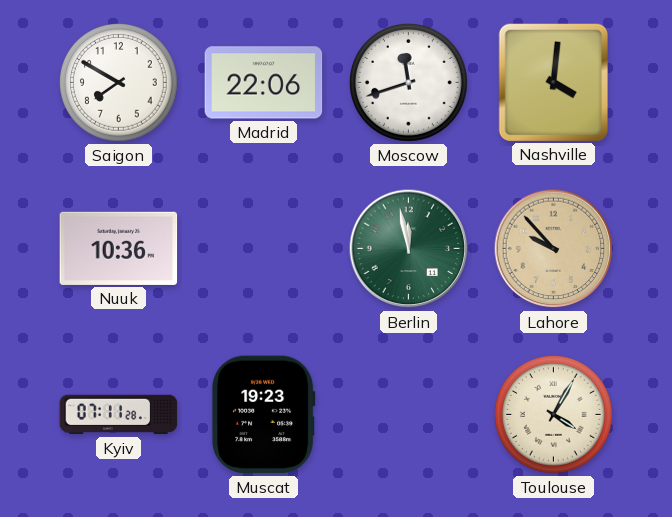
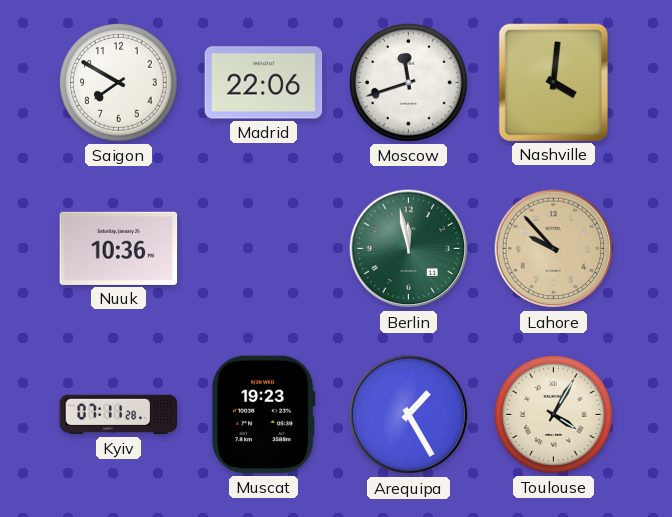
Arequipa: none -> 1:25 (409, 415)
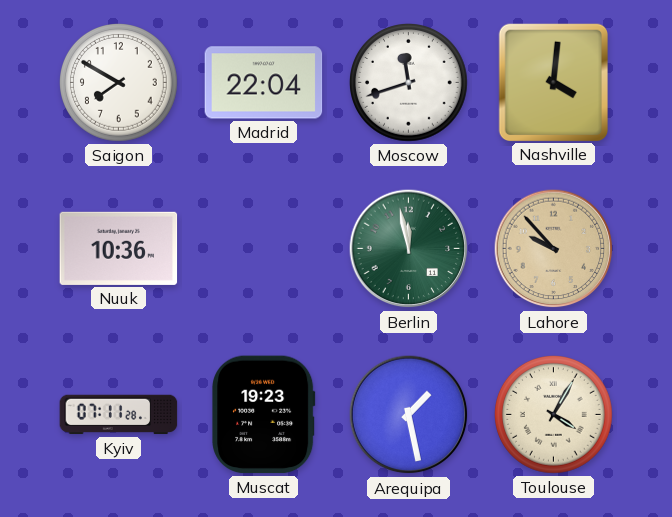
Madrid: 22:06 -> 22:04 (264, 83)
Arequipa: 1:25 -> 1:28 (409, 415)
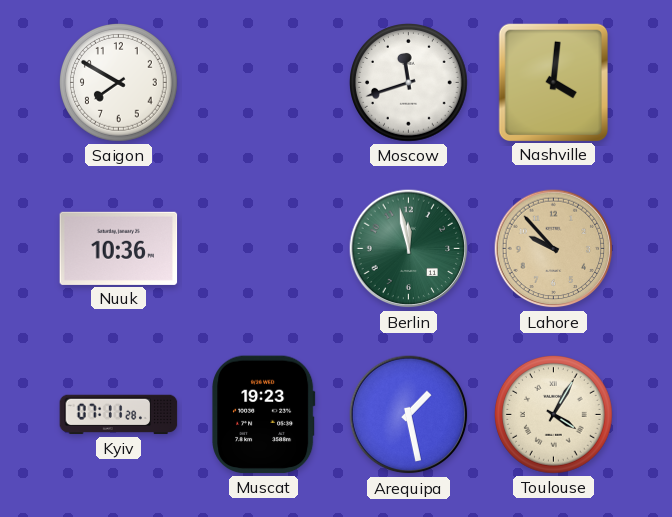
Madrid: 22:04 -> none (264, 83)
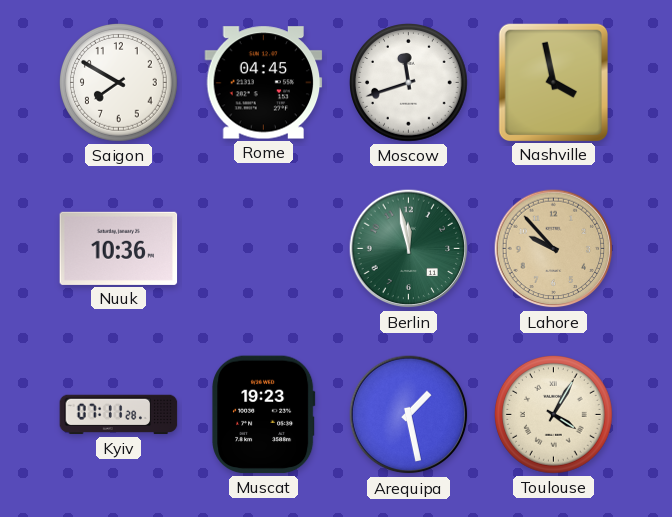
Rome: none -> 04:45 (264, 83)
Nashville: 4:01 -> 3:58 (553, 82)
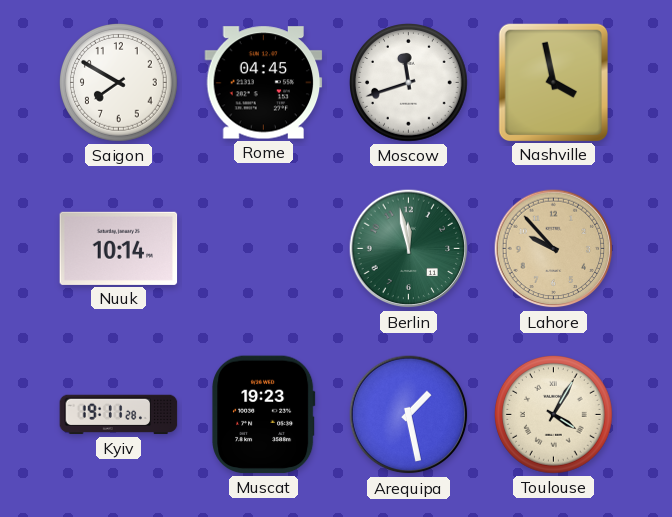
Nuuk: 10:36 -> 10:14 (119, 248)
Kyiv: 07:11 -> 19:11 (119, 415)
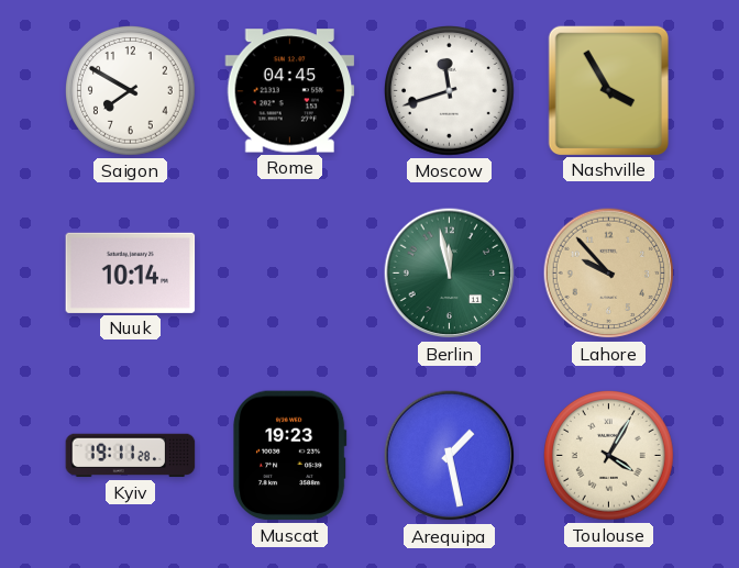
Nashville: 3:58 -> 3:55 (608, 90)
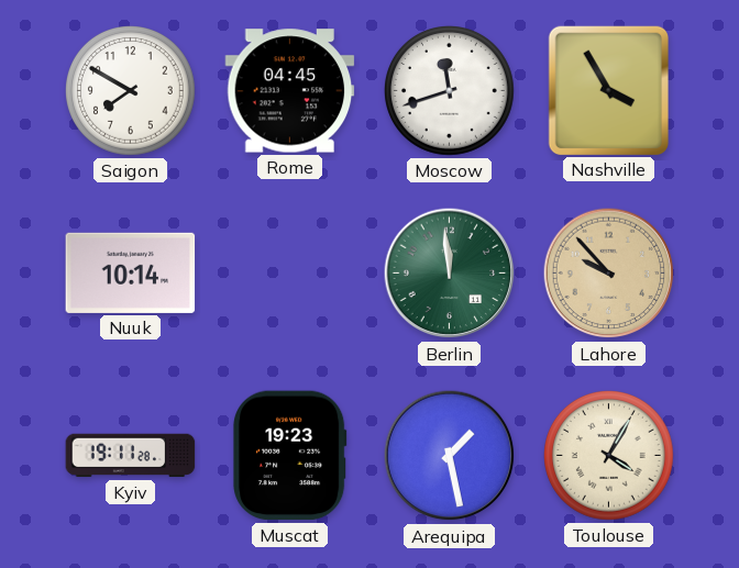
Berlin: 11:58 -> 11:59 (450, 274)
